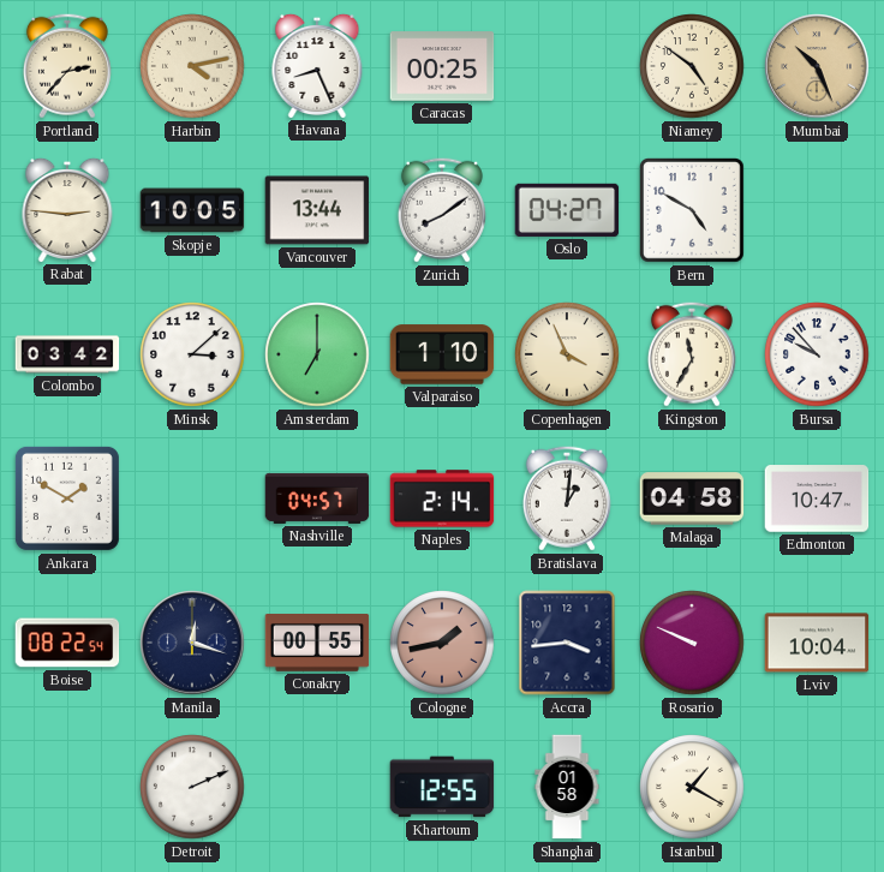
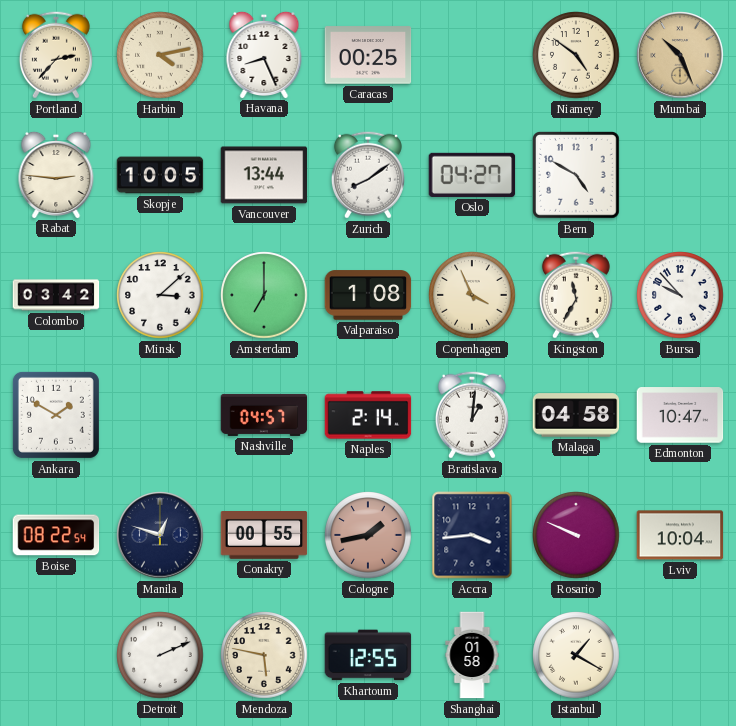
Valparaiso: 1:10 -> 1:08 (368, 295)
Manila: 12:18 -> 12:48 (160, 535)
Mendoza: none -> 5:47 (264, 655)
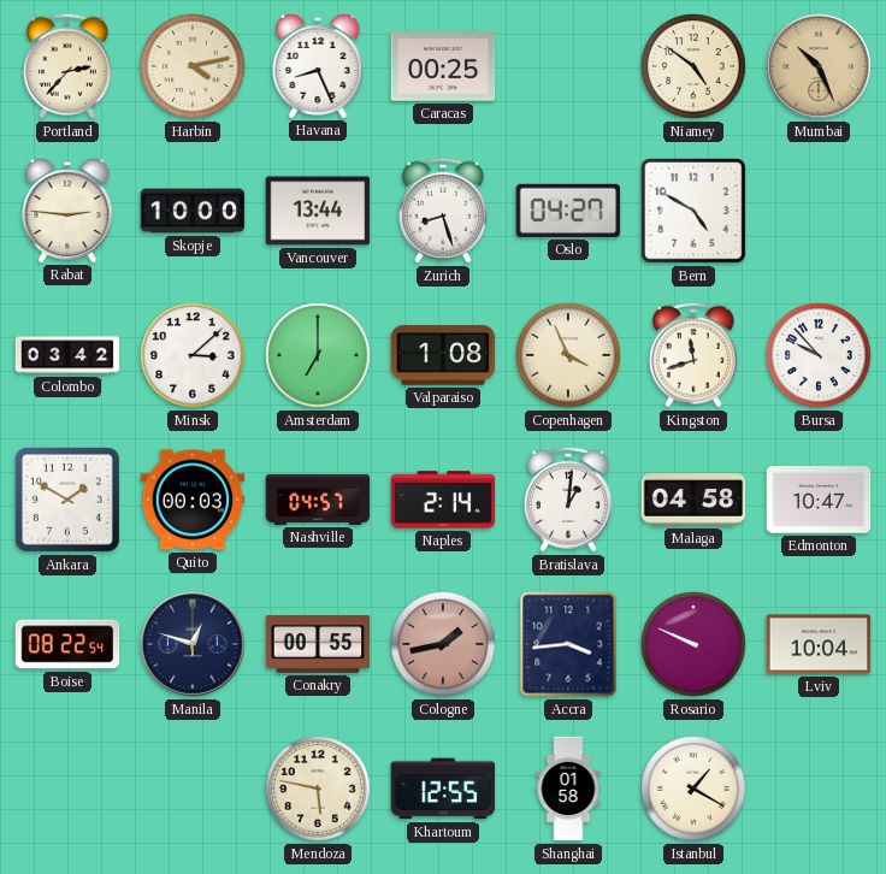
Skopje: 10:05 -> 10:00 (193, 211)
Zurich: 8:09 -> 8:27 (443, 211)
Kingston: 11:35 -> 11:42 (693, 355)
Quito: none -> 00:03 (193, 500)
Detroit: 2:11 -> none (160, 655)
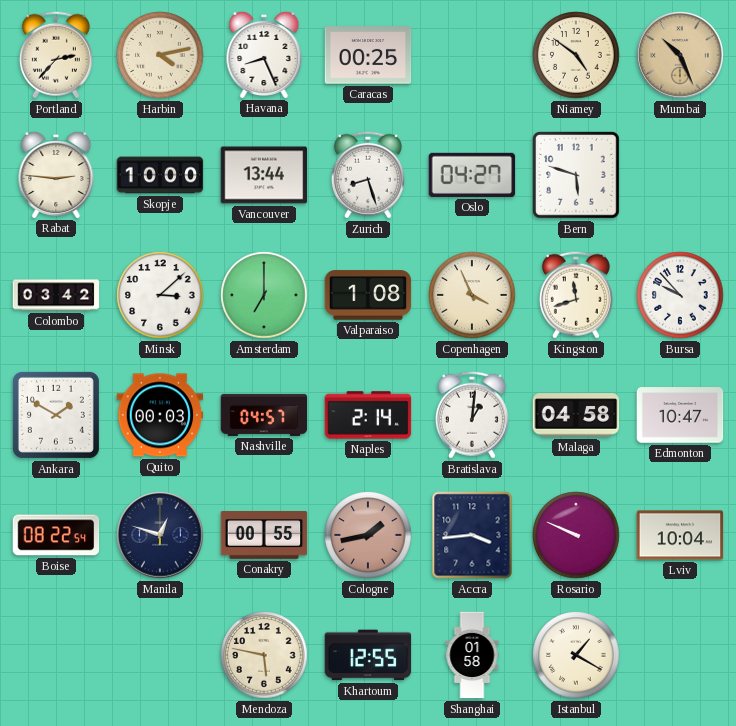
Bern: 4:50 -> 5:48 (577, 176)
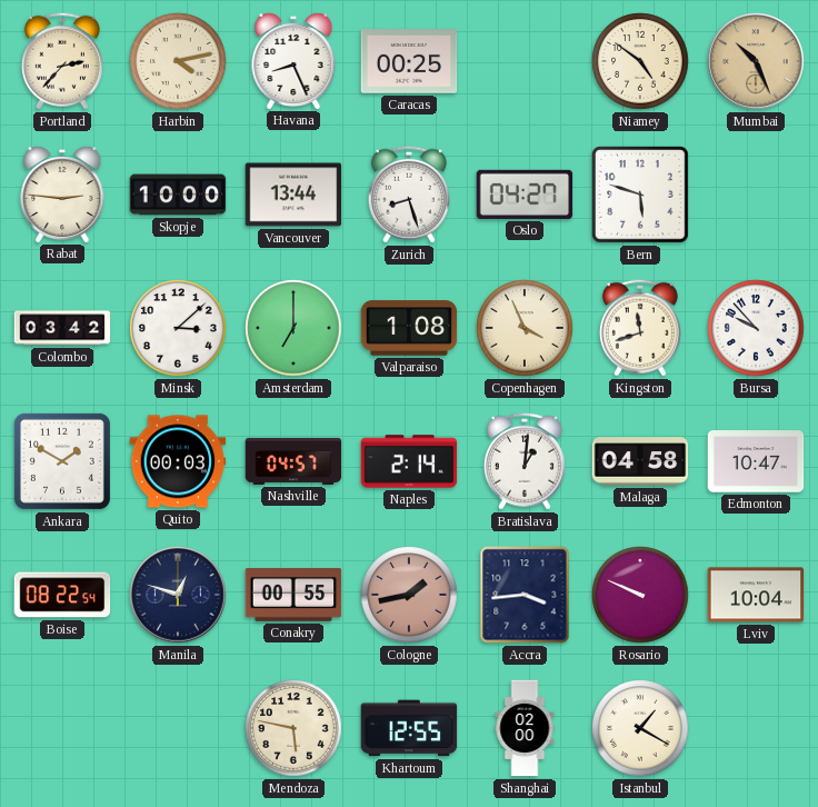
Shanghai: 01:58 -> 02:00 (525, 728)
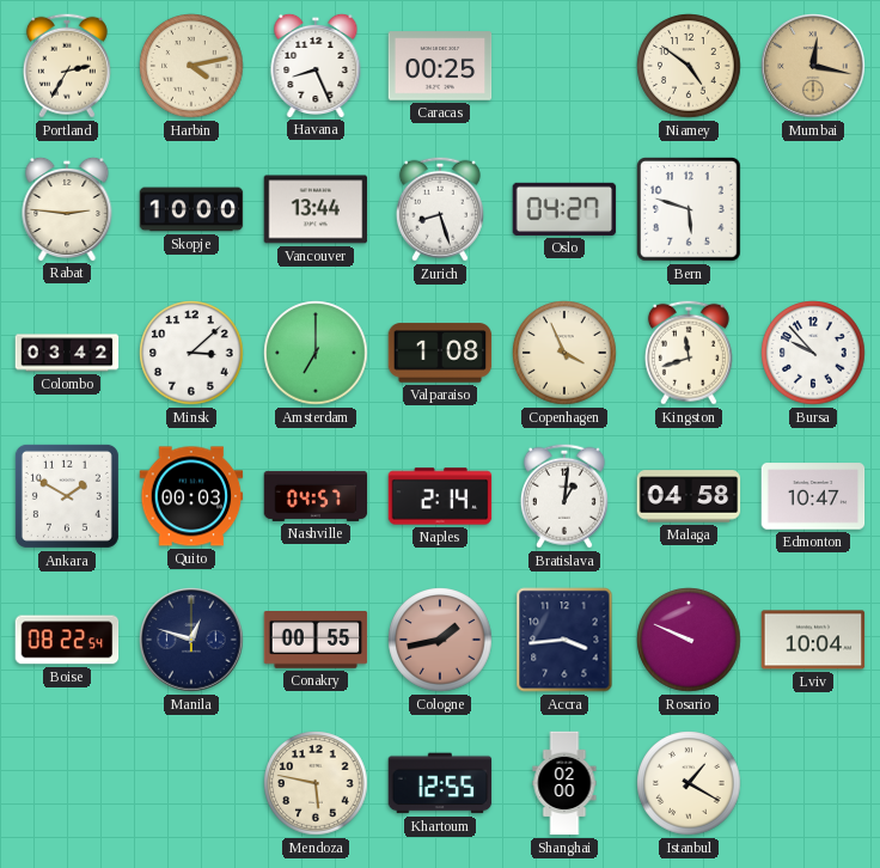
Portland: 2:37 -> 2:35 (67, 66)
Mumbai: 10:26 -> 12:17 (813, 66)
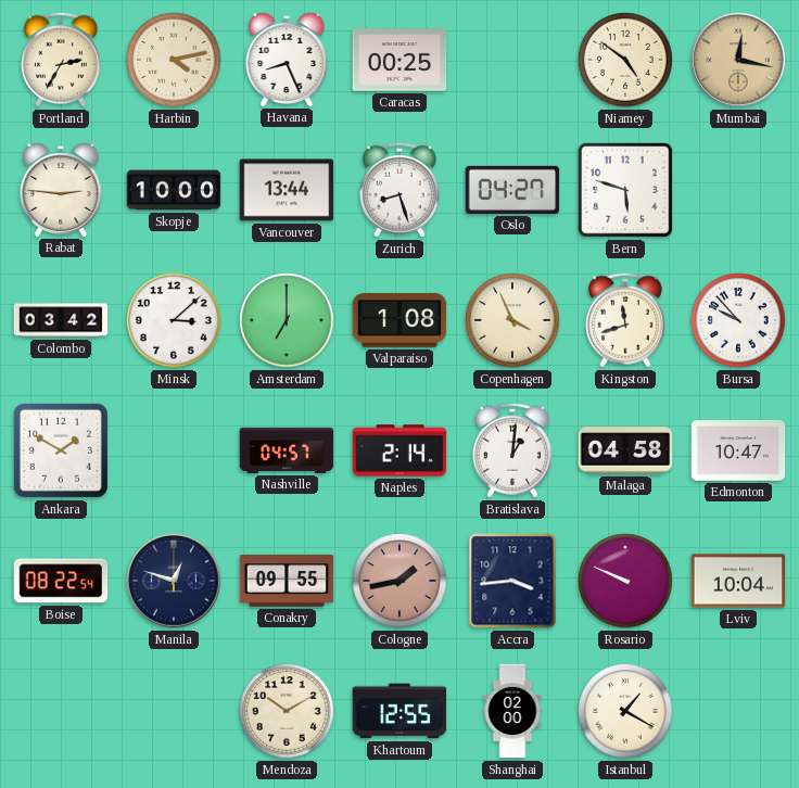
Quito: 00:03 -> none (191, 496)
Conakry: 00:55 -> 09:55 (287, 581)
Mendoza: 5:47 -> 10:10 (287, 711)
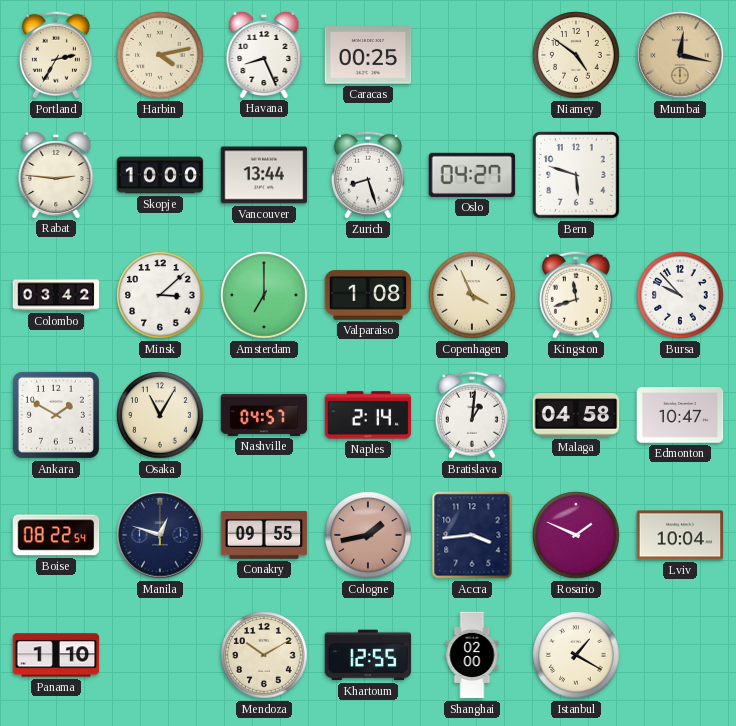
Osaka: none -> 11:05 (160, 415)
Rosario: 9:49 -> 1:49 (576, 535)
Panama: none -> 1:10 (56, 655)
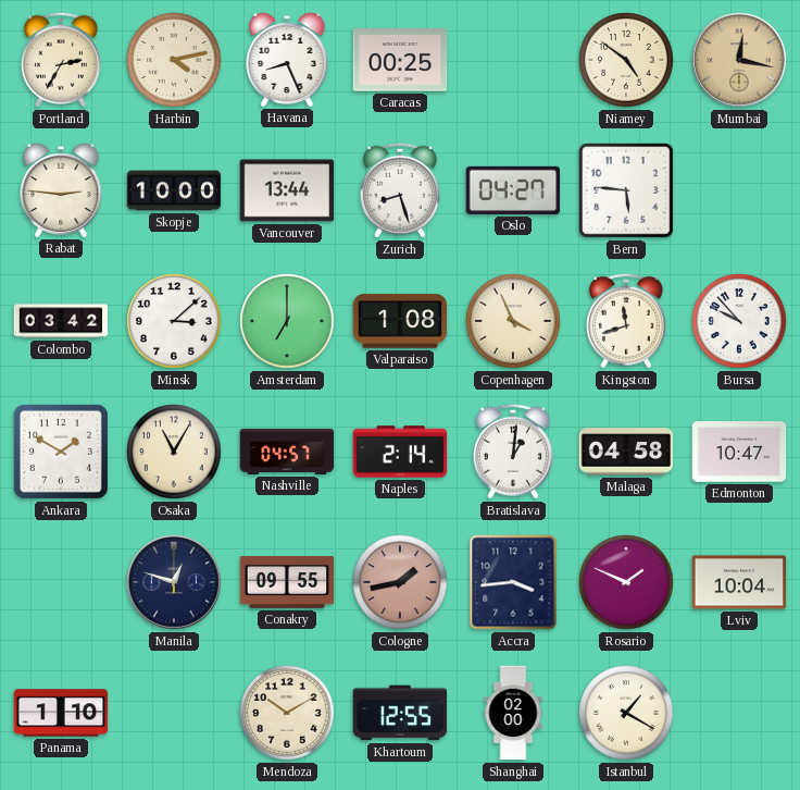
Bern: 5:48 -> 5:46 (627, 192)
Boise: 08:22 -> none (56, 535)
